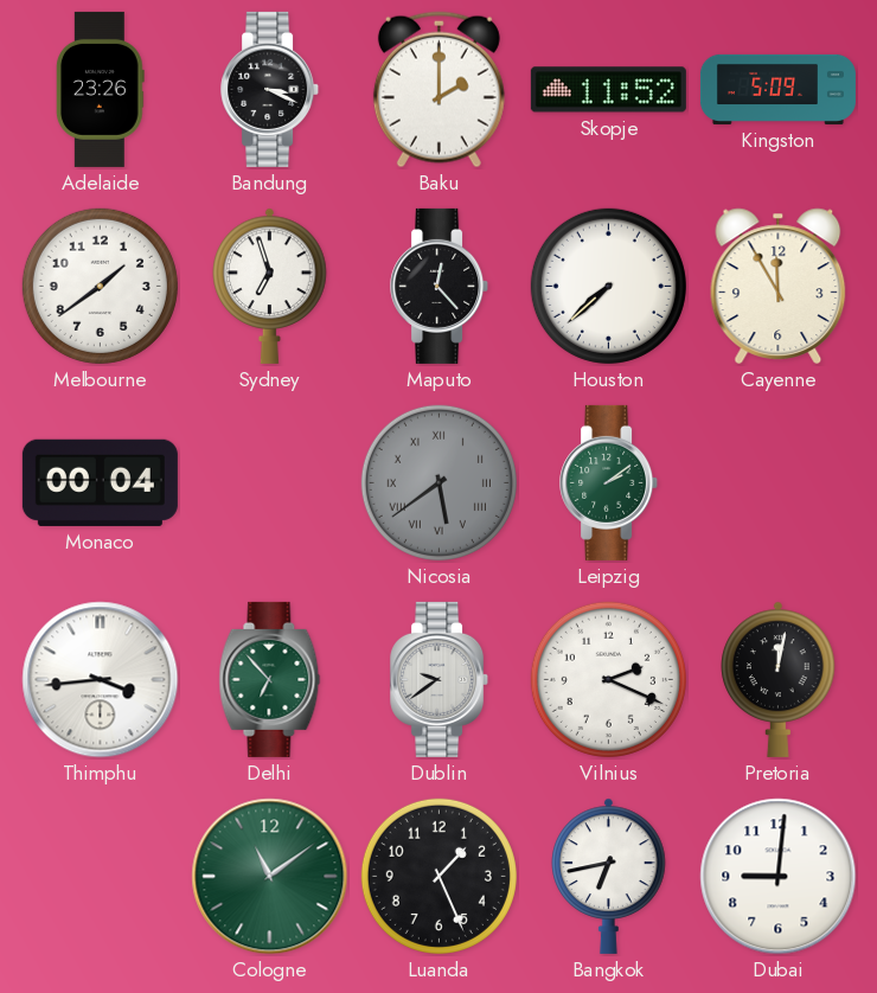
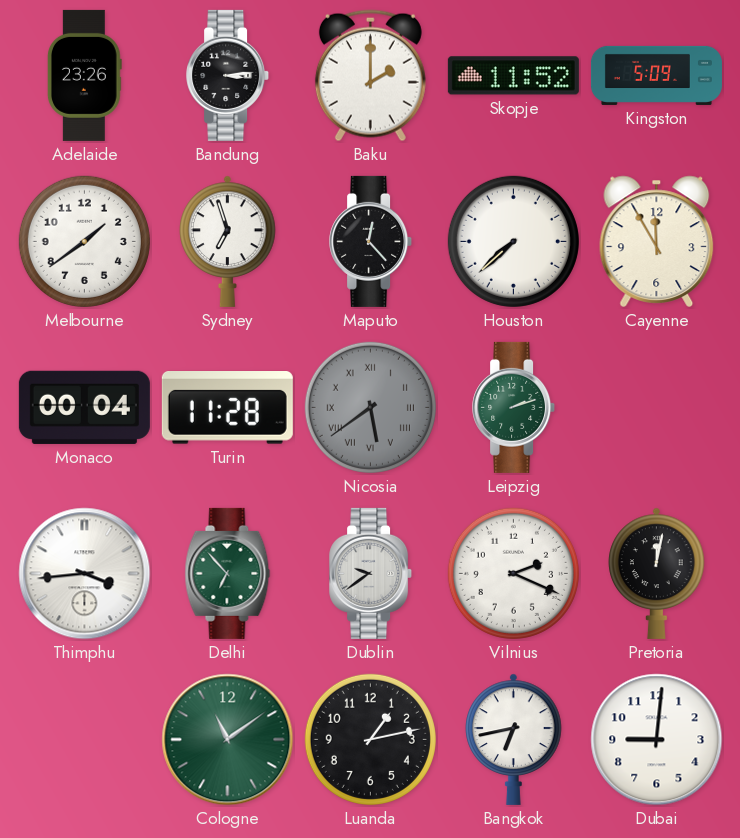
Bandung: 3:19 -> 3:14 (228, 75)
Turin: none -> 11:28 (227, 408)
Leipzig: 2:09 -> 2:12 (514, 407)
Luanda: 1:26 -> 1:13 (370, 739)
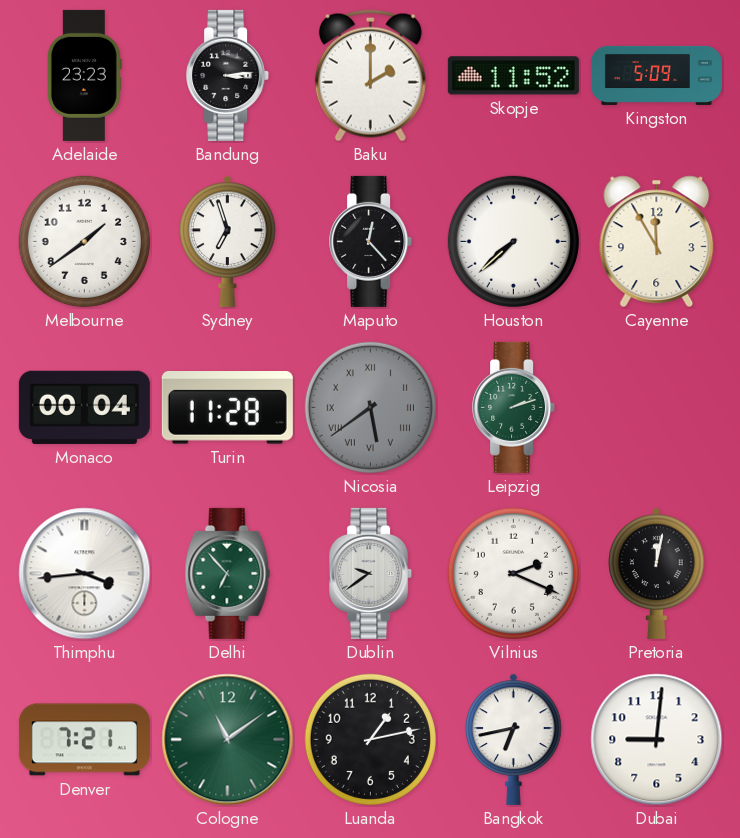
Adelaide: 23:26 -> 23:23 (85, 75)
Denver: none -> 7:21 (84, 740)
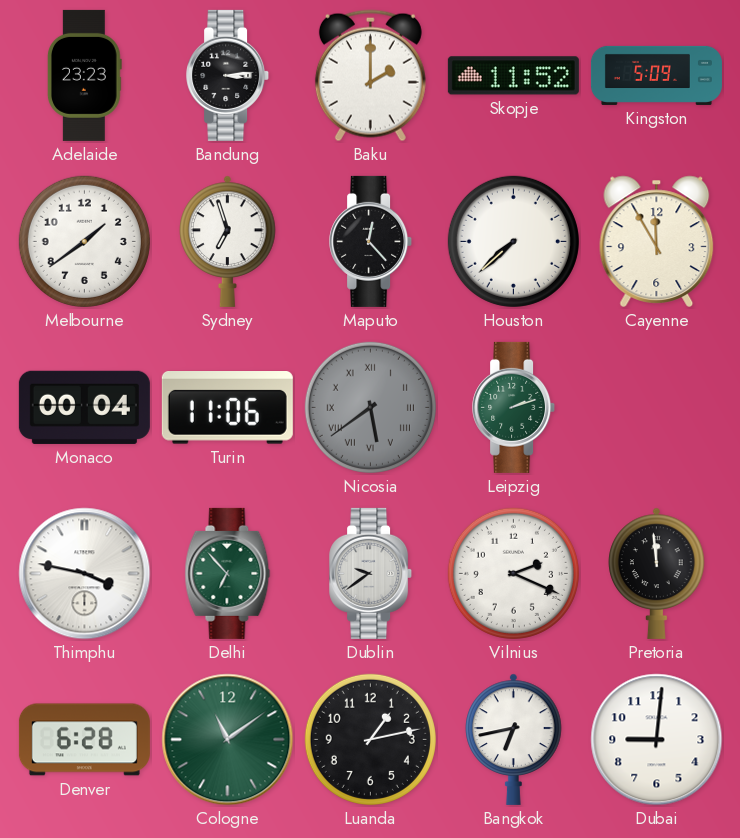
Turin: 11:28 -> 11:06 (227, 408)
Thimphu: 3:44 -> 3:47 (85, 574)
Pretoria: 12:02 -> 11:59 (657, 573)
Denver: 7:21 -> 6:28 (84, 740)
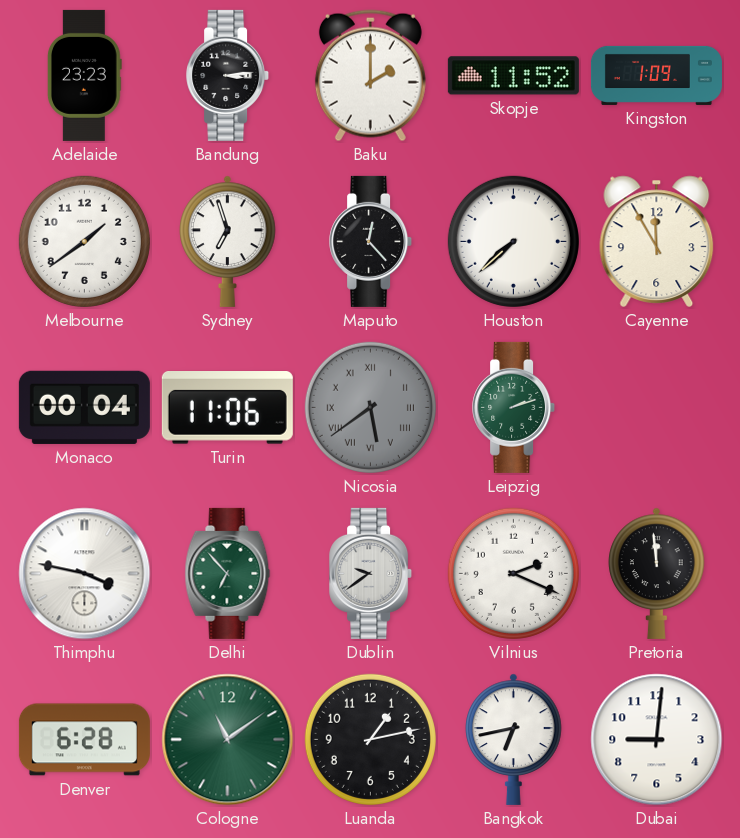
Kingston: 5:09 -> 1:09 (656, 75)
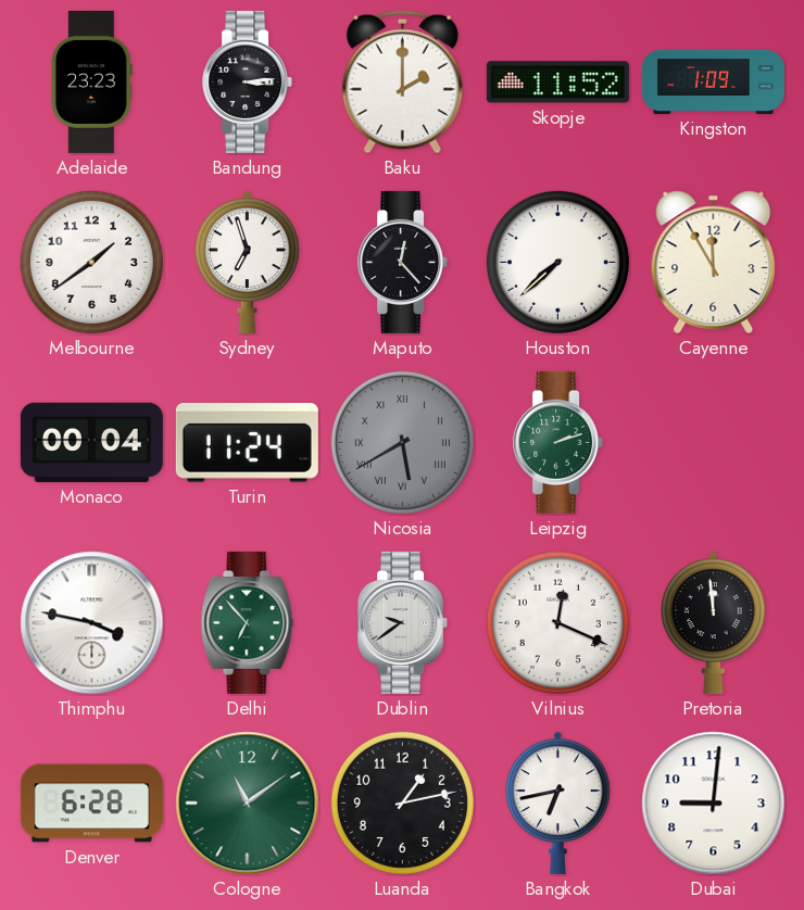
Turin: 11:06 -> 11:24 (247, 443)
Nicosia: 5:39 -> 5:40 (402, 442)
Vilnius: 2:19 -> 12:19 (557, 622)
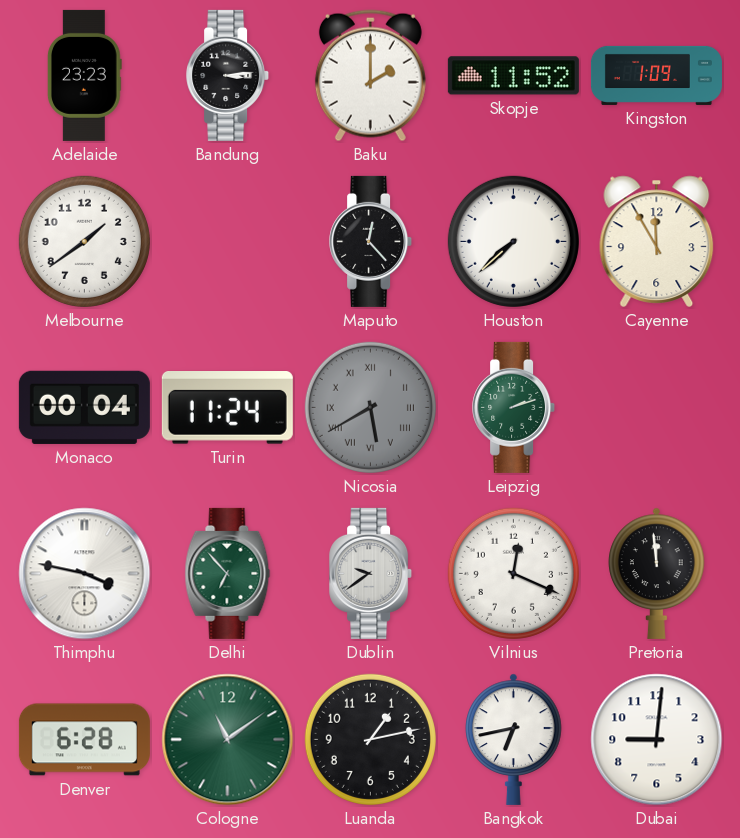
Sydney: 6:57 -> none (248, 262)
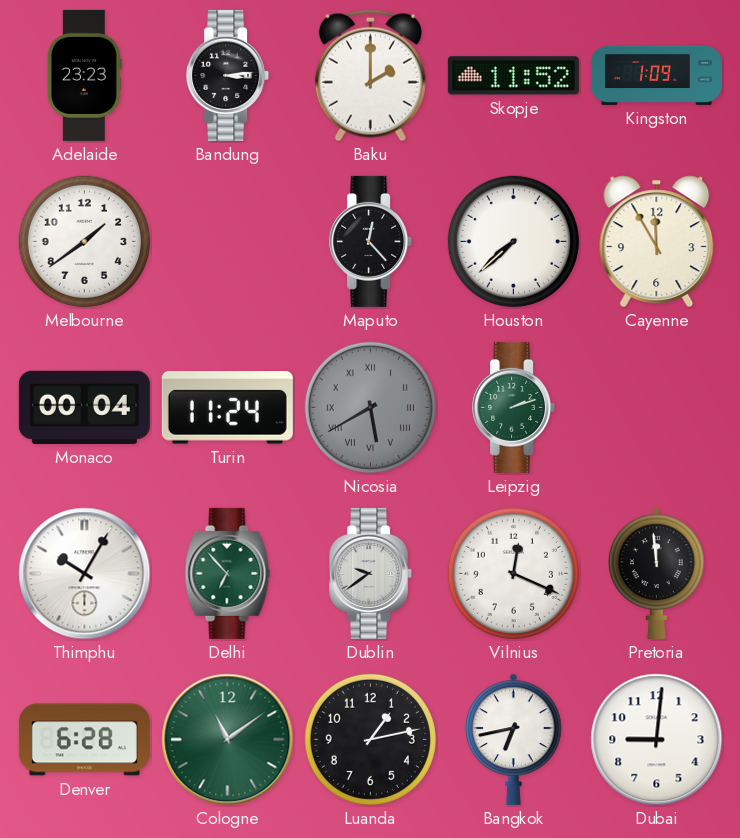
Thimphu: 3:47 -> 10:05 (85, 574)
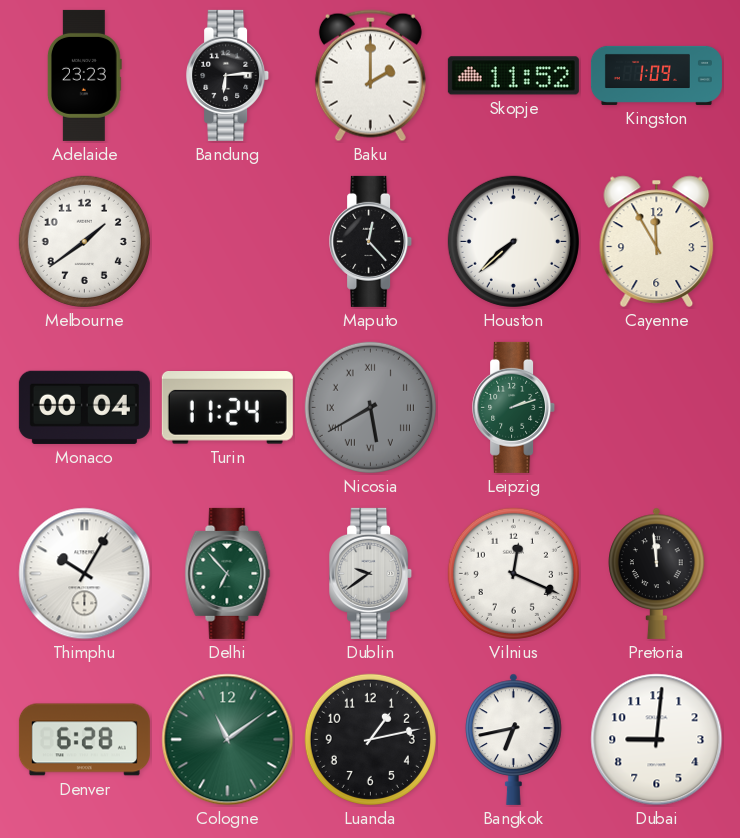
Bandung: 3:14 -> 6:14 (228, 75)
